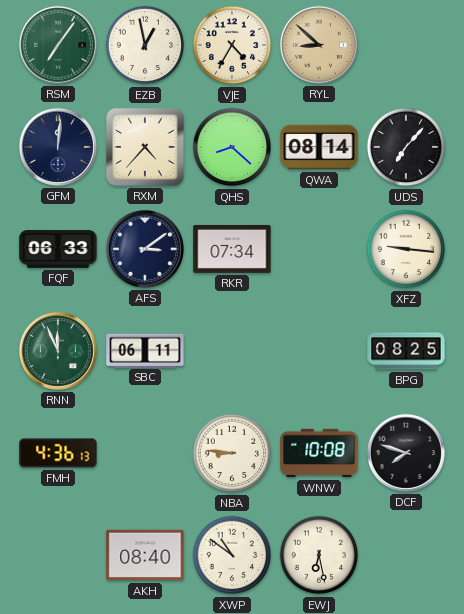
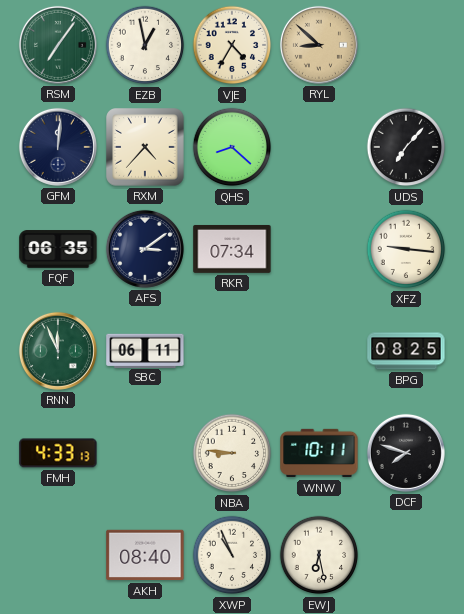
QWA: 08:14 -> none (319, 147)
FQF: 06:33 -> 06:35 (58, 249)
FMH: 4:36 -> 4:33 (58, 453)
WNW: 10:08 -> 10:11 (319, 453)
XWP: 10:51 -> 10:56 (232, 555)
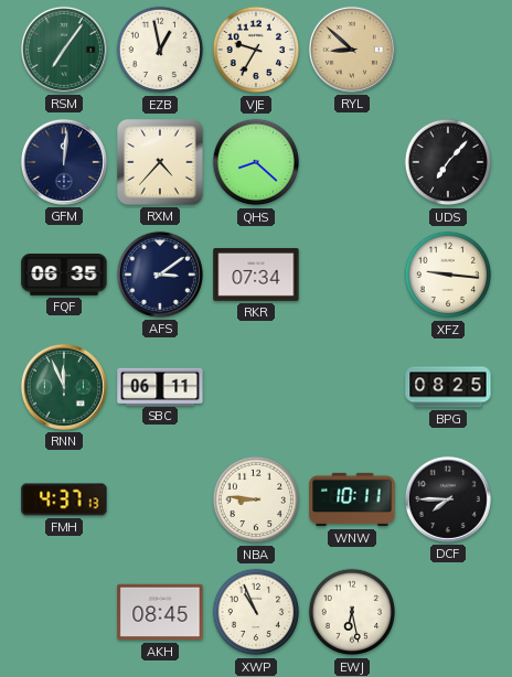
VJE: 4:35 -> 9:35 (256, 50)
FMH: 4:33 -> 4:37 (64, 499)
DCF: 7:48 -> 7:45 (448, 499)
AKH: 08:40 -> 08:45 (160, 612)
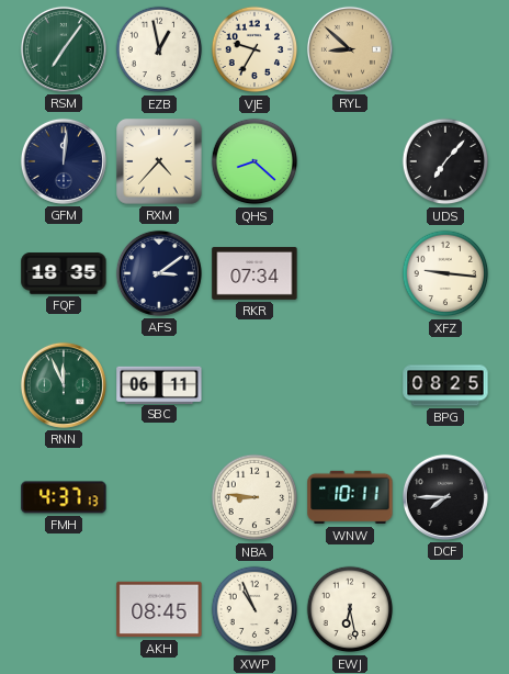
FQF: 06:35 -> 18:35 (64, 273)
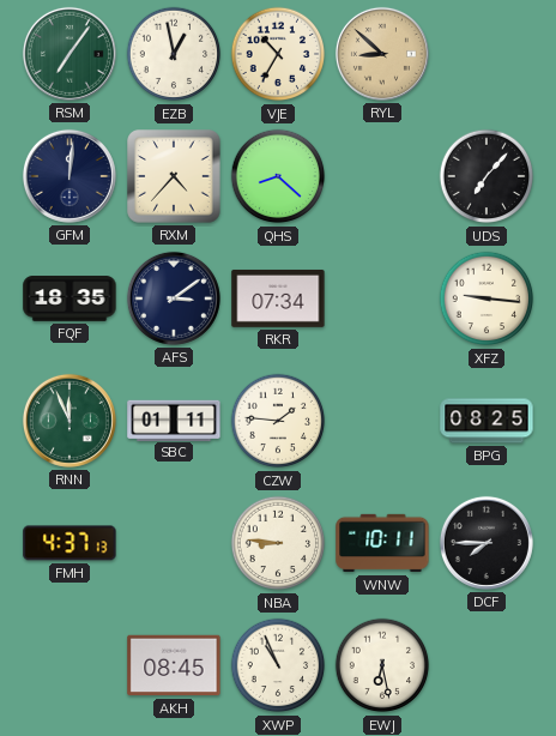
VJE: 9:35 -> 10:35 (278, 54)
SBC: 06:11 -> 01:11 (174, 420)
CZW: none -> 1:46 (278, 421)
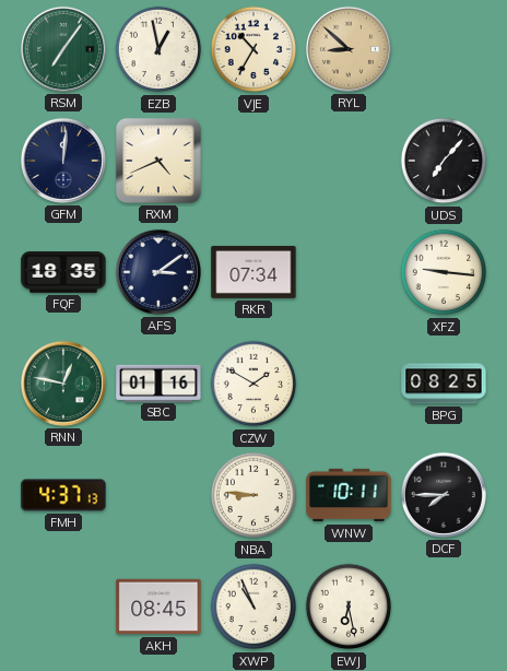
RXM: 4:37 -> 4:41 (158, 161)
QHS: 8:22 -> none (278, 176)
RNN: 11:56 -> 12:47 (63, 384)
SBC: 01:11 -> 01:16 (158, 382)
CZW: 1:46 -> 1:50 (253, 384)
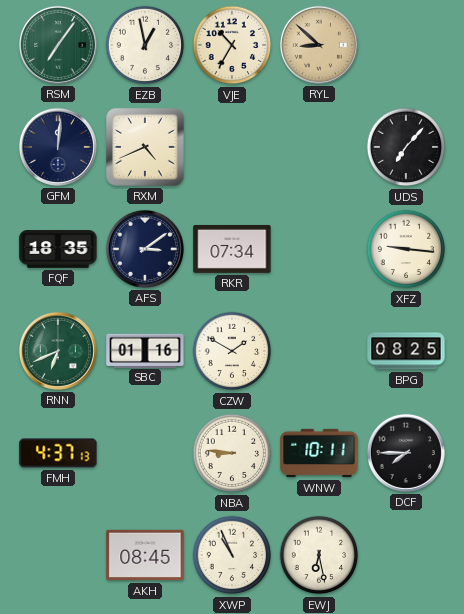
RNN: 12:47 -> 6:41 (58, 351)
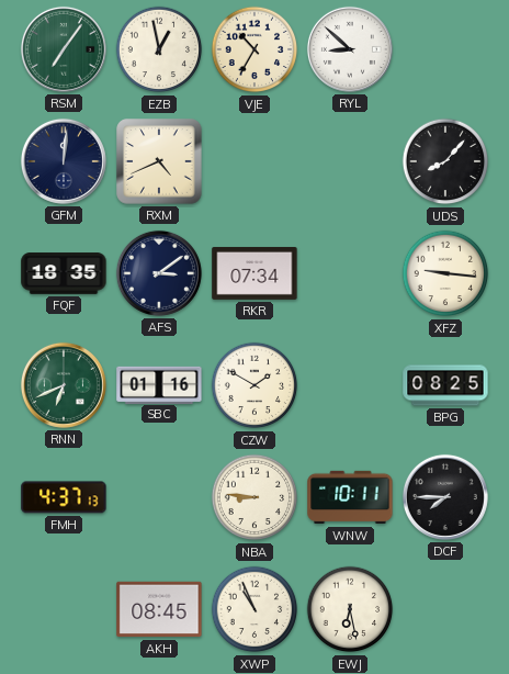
RYL dial: champagne -> white (350, 49)
UDS: 7:07 -> 8:07 (445, 161)
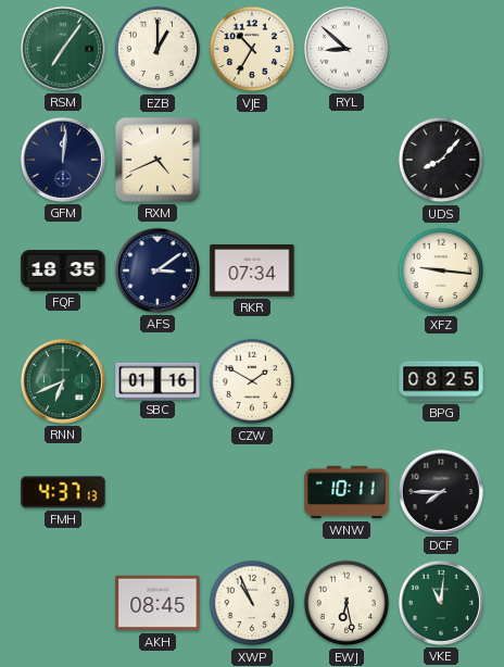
EZB: 12:58 -> 1:00 (157, 49)
NBA: 8:46 -> none (255, 497)
VKE: none -> 11:01 (441, 603)
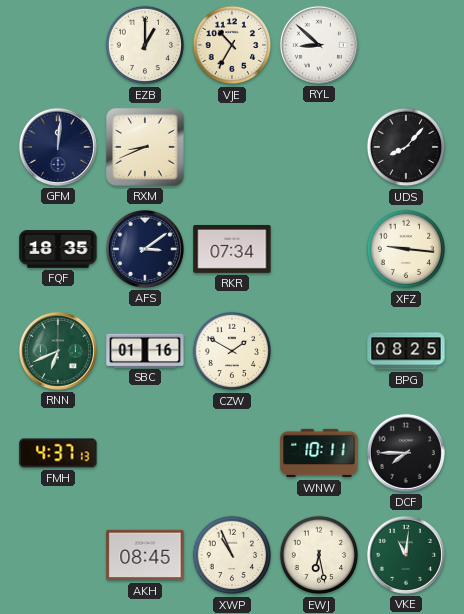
RSM: 7:06 -> none (63, 49)
RXM: 4:41 -> 8:41 (145, 147)
